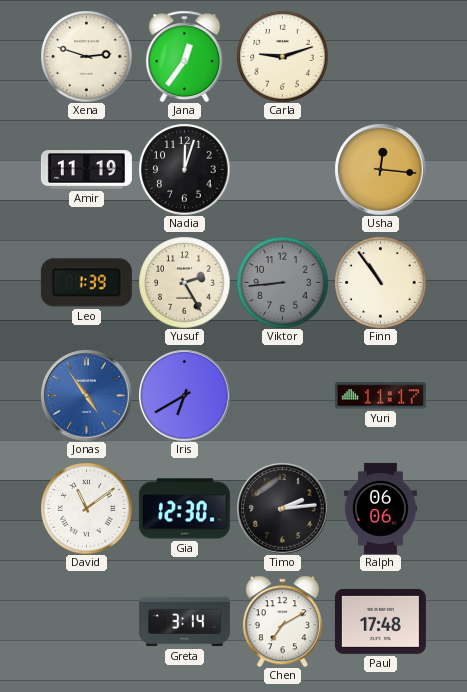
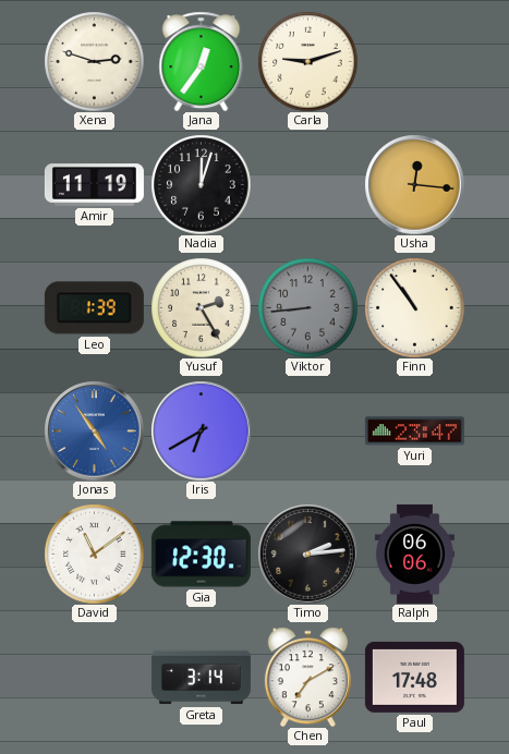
Yuri: 11:17 -> 23:47 (414, 431)
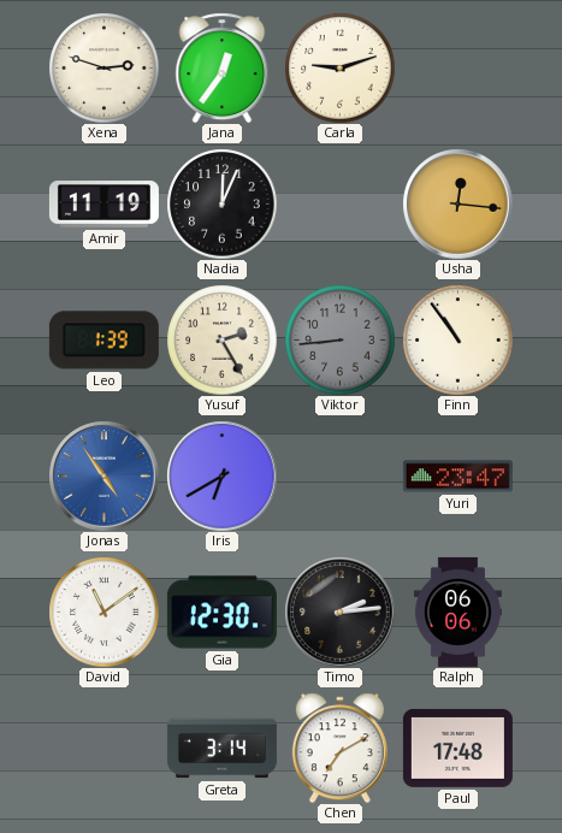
Nadia: 12:03 -> 12:04 (221, 203)
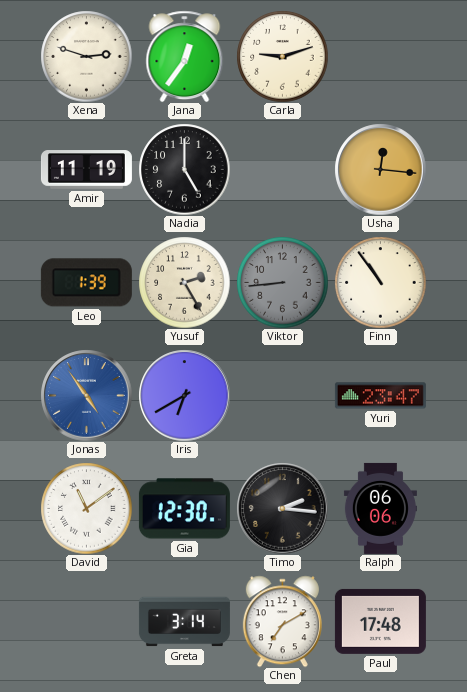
Nadia: 12:04 -> 5:00 (184, 169)
Timo: 2:14 -> 2:16 (282, 508)
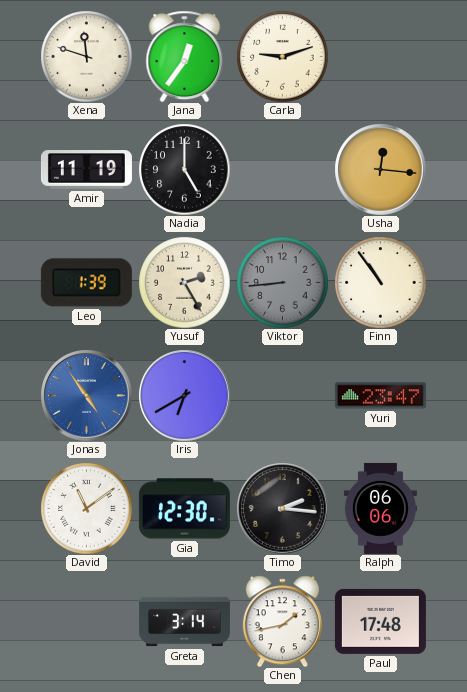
Xena: 2:48 -> 11:48 (86, 56)
Chen: 7:10 -> 1:43 (282, 621)
